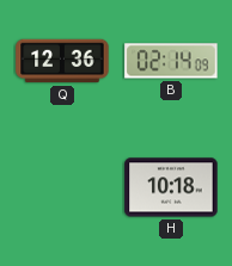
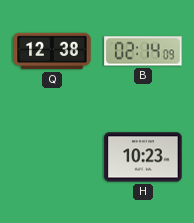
Q: 12:36 -> 12:38 (52, 51)
H: 10:18 -> 10:23 (143, 157)
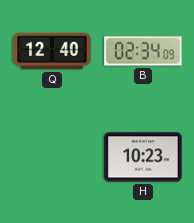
Q: 12:38 -> 12:40 (52, 51)
B: 02:14 -> 02:34 (143, 51)
